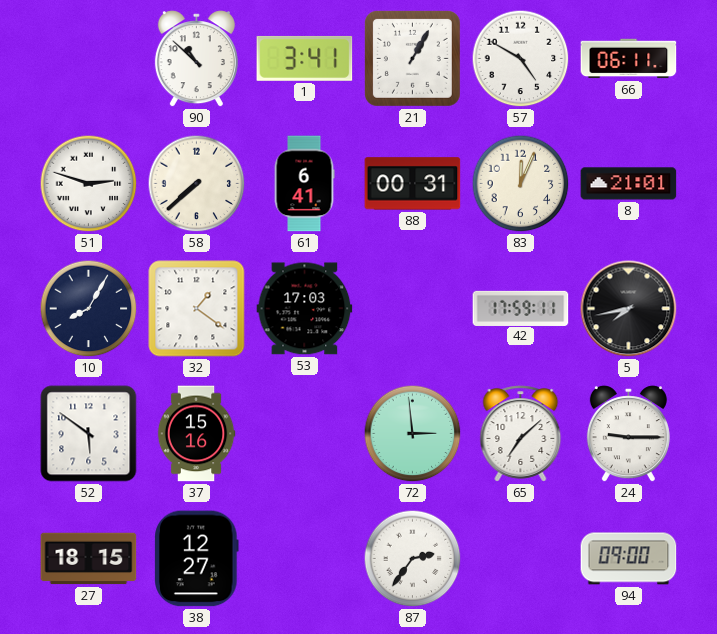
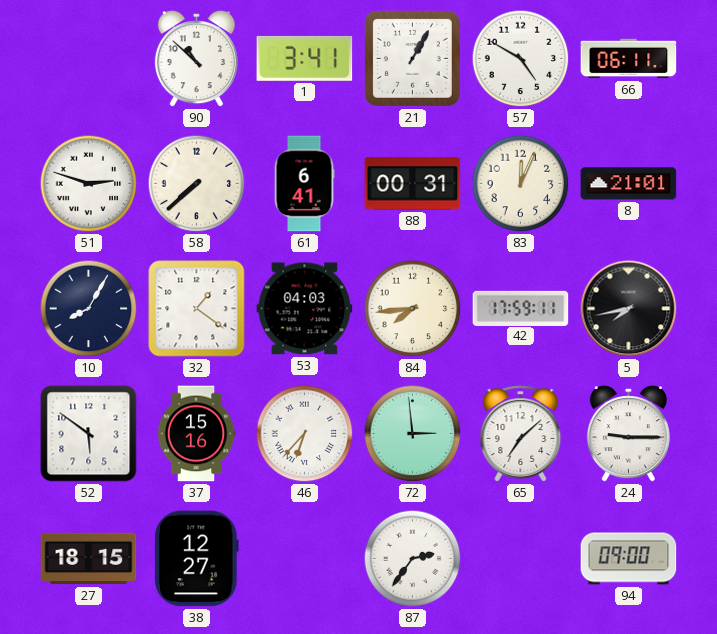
53: 17:03 -> 04:03 (305, 309)
84: none -> 7:44 (413, 309)
46: none -> 6:37 (305, 434)
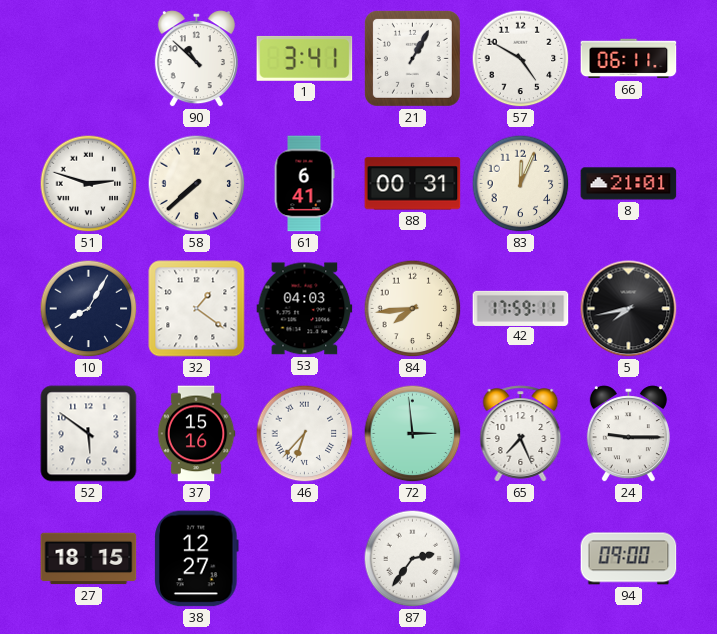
65: 7:08 -> 7:26 (521, 434)
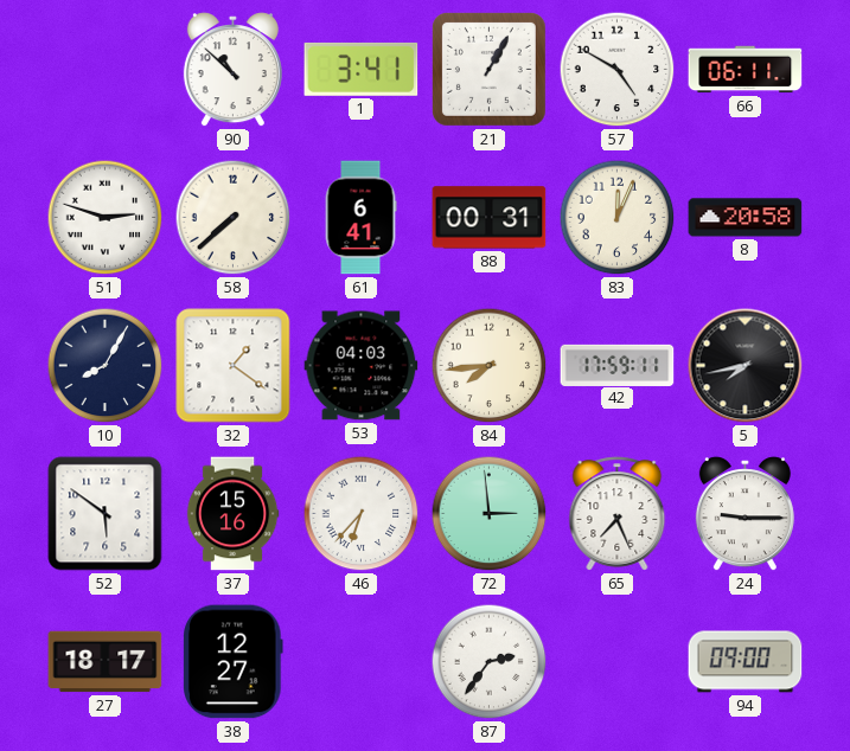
8: 21:01 -> 20:58 (746, 218)
27: 18:15 -> 18:17 (106, 662)
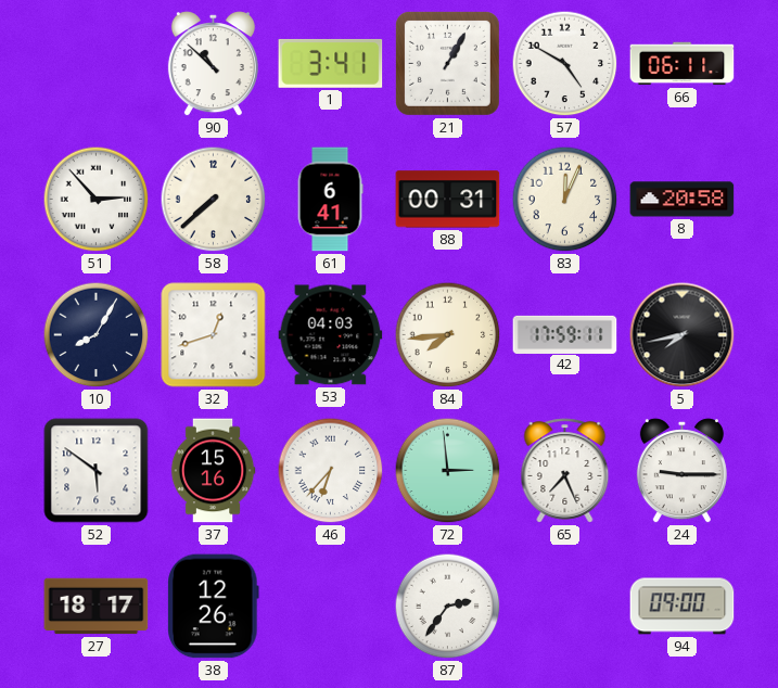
51: 2:48 -> 2:53 (97, 200)
32: 1:21 -> 12:42 (214, 335)
38: 12:27 -> 12:26 (214, 607)
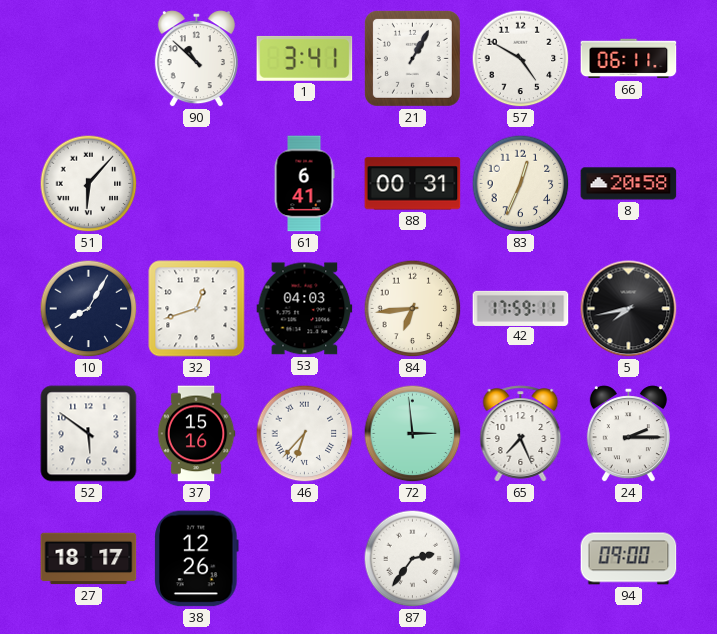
51: 2:53 -> 6:07 (89, 184)
58: 7:38 -> none (214, 200)
83: 12:04 -> 12:34 (521, 184)
84: 7:44 -> 6:44 (413, 309)
24: 9:15 -> 2:15 (628, 434)
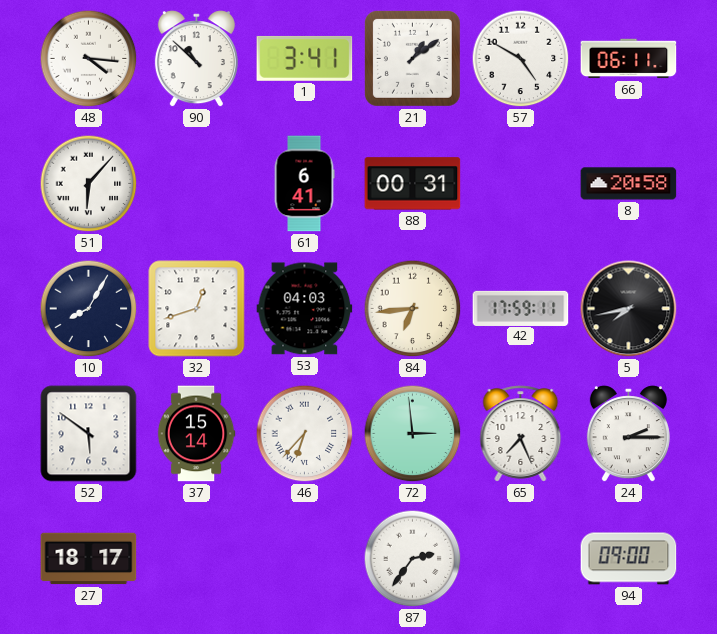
48: none -> 4:16 (89, 59)
21: 1:05 -> 1:09 (412, 58)
83: 12:34 -> none (521, 184)
37: 15:16 -> 15:14 (196, 434)
38: 12:26 -> none (197, 559)
